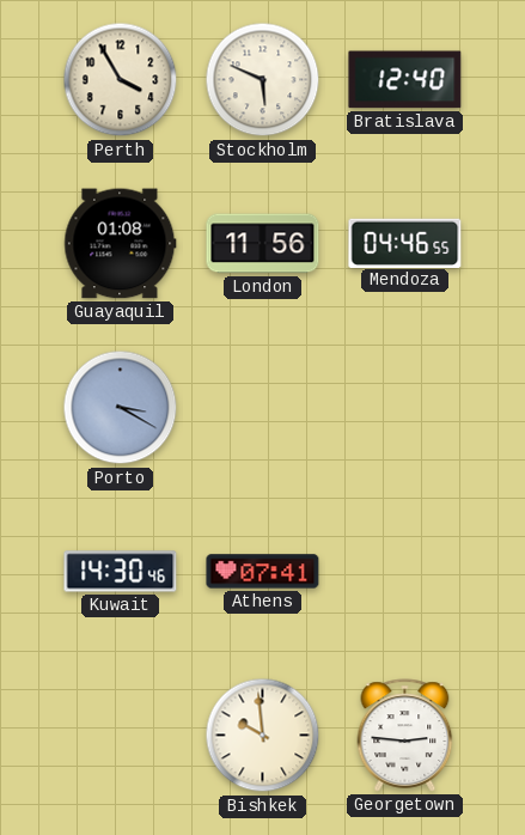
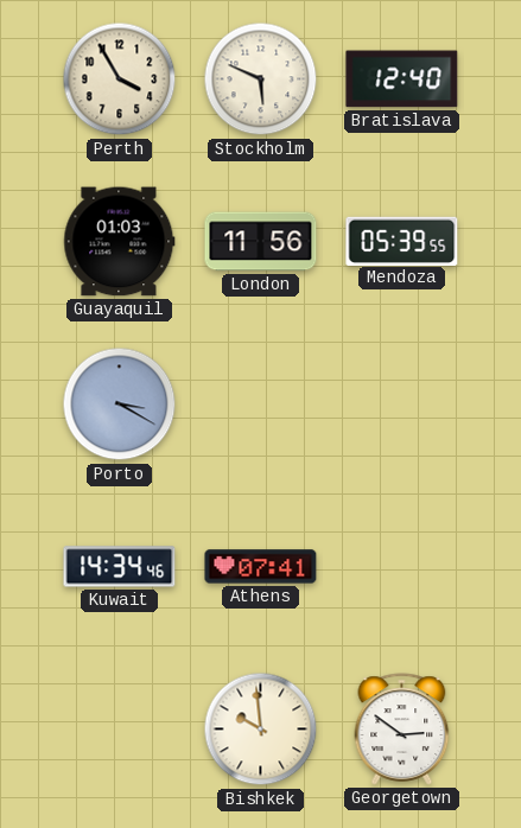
Guayaquil: 01:08 -> 01:03 (120, 242)
Mendoza: 04:46 -> 05:39 (402, 241)
Kuwait: 14:30 -> 14:34 (120, 567)
Georgetown: 2:46 -> 2:51 (402, 730)
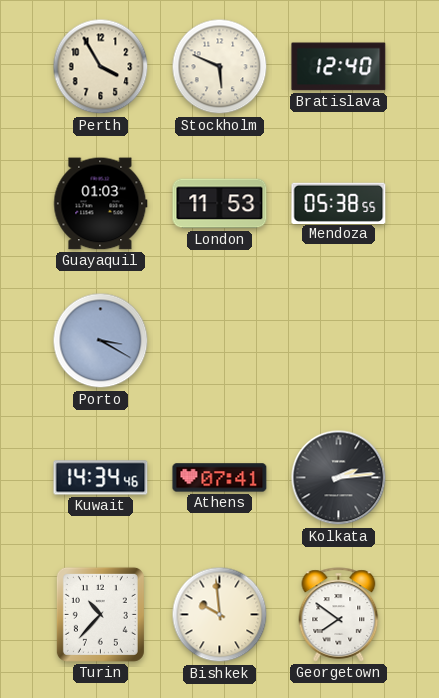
London: 11:56 -> 11:53 (220, 204)
Mendoza: 05:39 -> 05:38 (339, 203)
Kolkata: none -> 2:14 (339, 478)
Turin: none -> 10:37 (100, 614)
Georgetown: 2:51 -> 7:51 (339, 615)
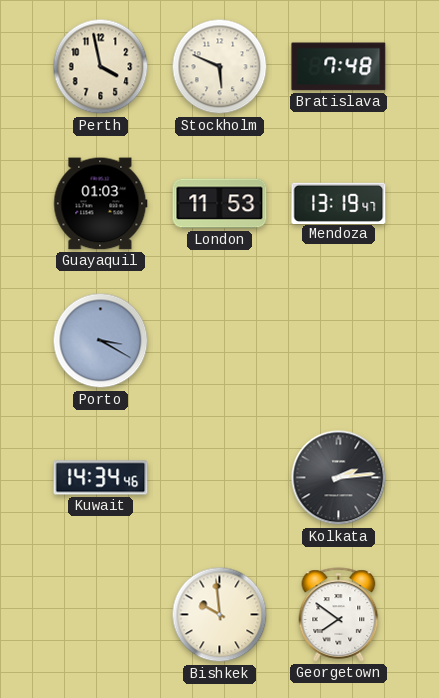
Perth: 3:55 -> 3:58 (101, 67)
Bratislava: 12:40 -> 7:48 (339, 67)
Mendoza: 05:38 -> 13:19 (339, 203)
Athens: 07:41 -> none (220, 478)
Turin: 10:37 -> none (100, 614)
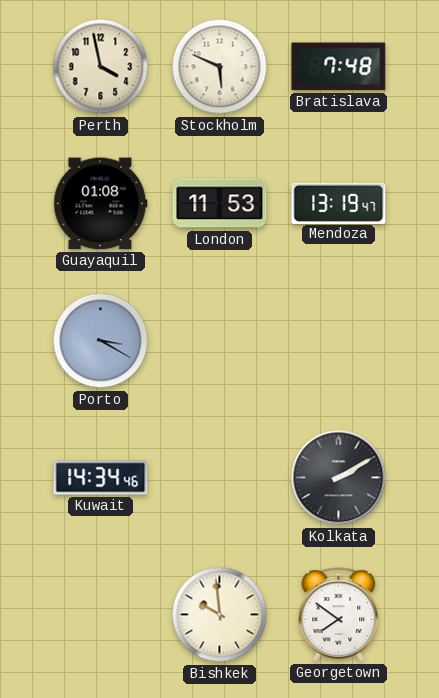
Guayaquil: 01:03 -> 01:08 (101, 204)
Kolkata: 2:14 -> 2:10 (339, 478)
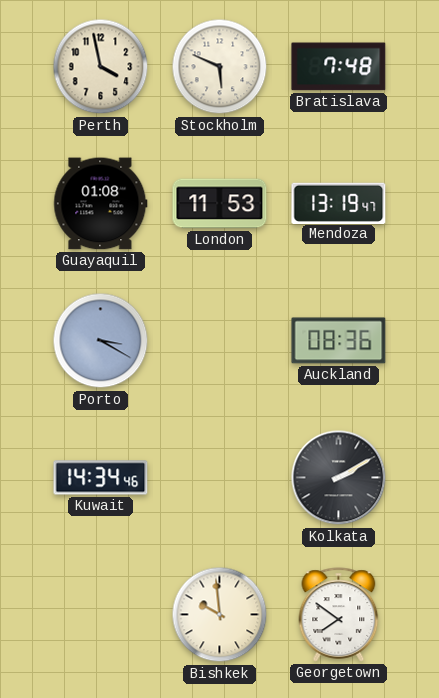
Auckland: none -> 08:36 (339, 341)
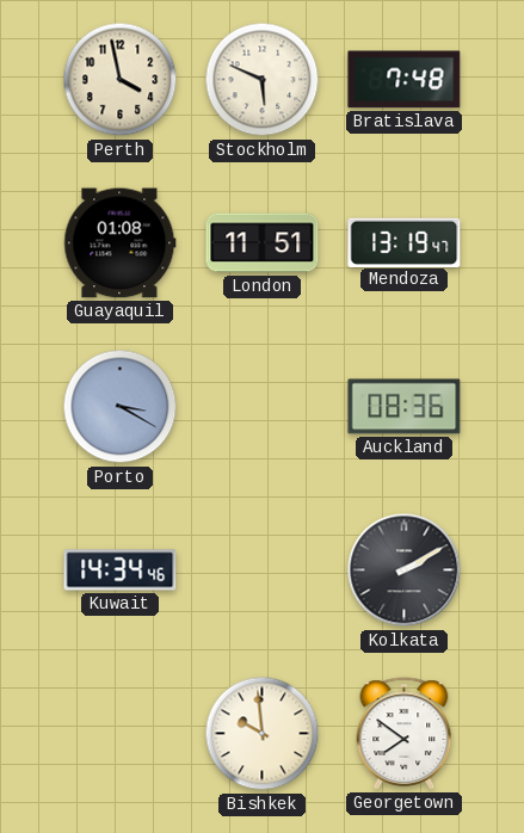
London: 11:53 -> 11:51 (263, 243)
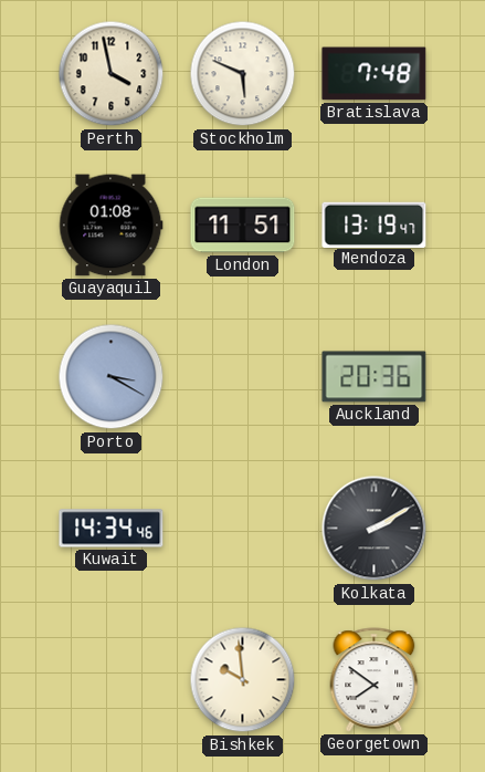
Auckland: 08:36 -> 20:36 (375, 377)
